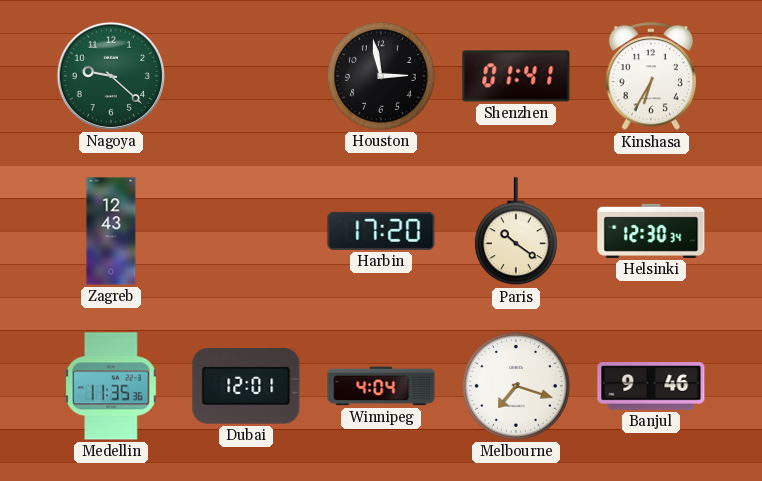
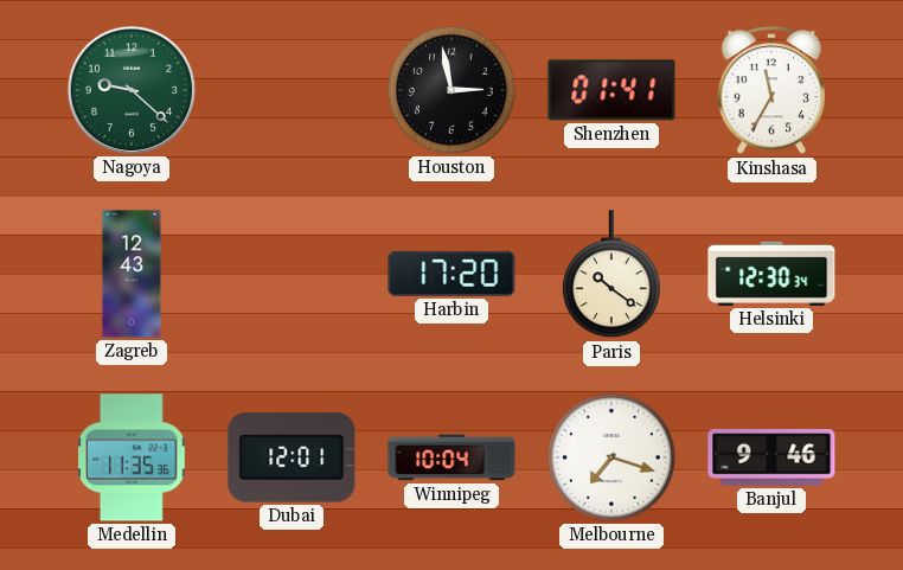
Kinshasa: 6:35 -> 11:35 (770, 91)
Winnipeg: 4:04 -> 10:04 (451, 457)
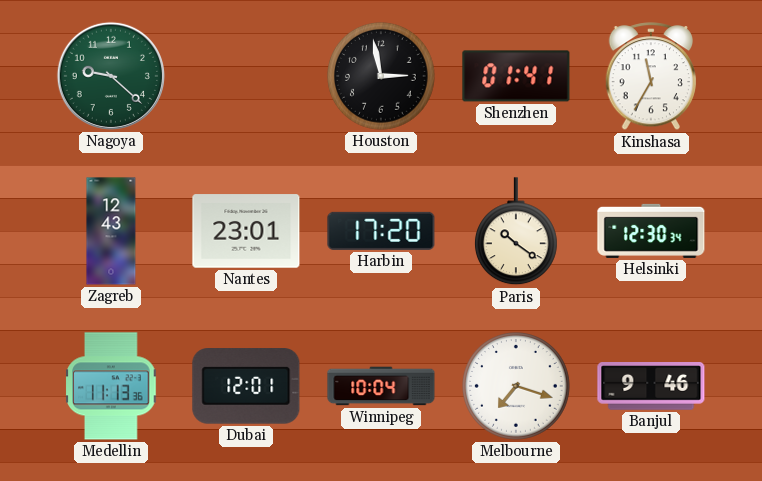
Nantes: none -> 23:01 (246, 231)
Medellin: 11:35 -> 11:13 (111, 386)
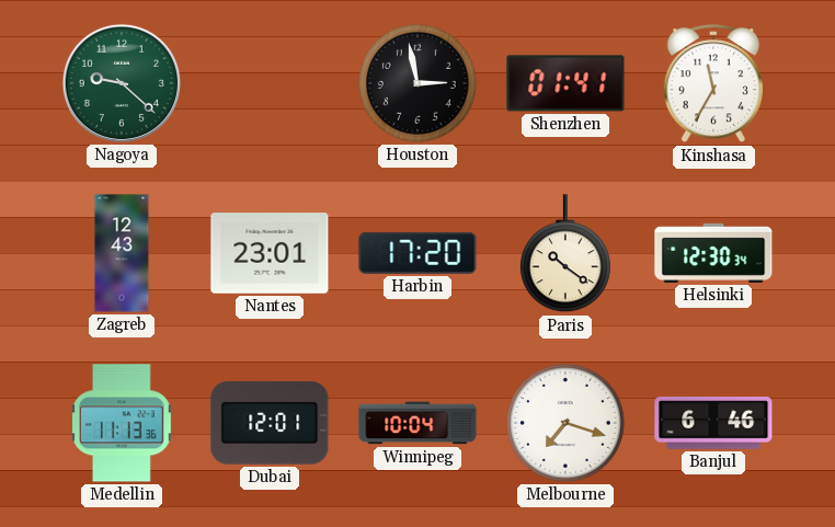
Banjul: 9:46 -> 6:46 (713, 423)
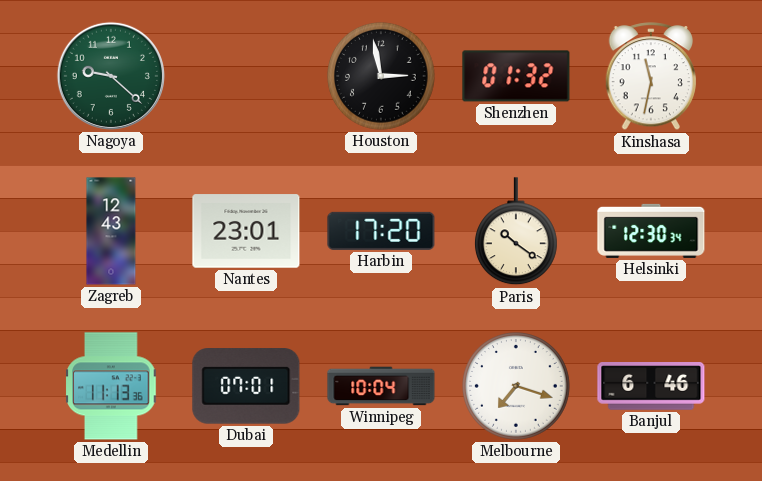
Shenzhen: 01:41 -> 01:32 (516, 76)
Kinshasa: 11:35 -> 11:32 (650, 77)
Dubai: 12:01 -> 07:01 (246, 386)
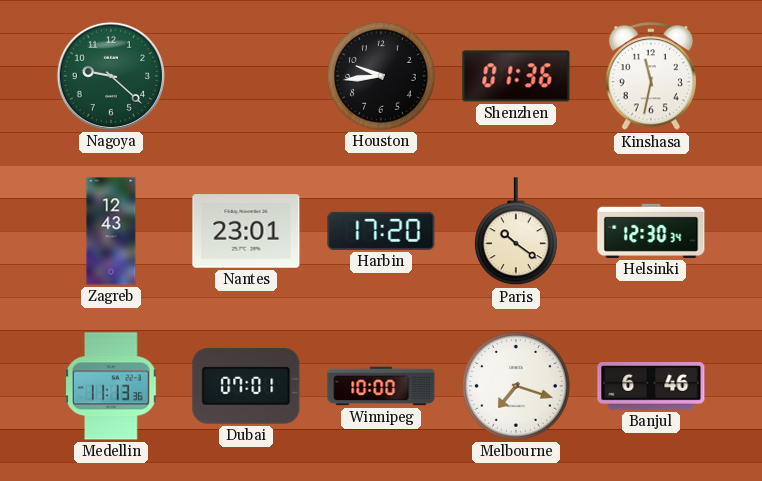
Houston: 2:58 -> 9:44 (382, 77)
Shenzhen: 01:32 -> 01:36 (516, 76)
Winnipeg: 10:04 -> 10:00 (381, 386)
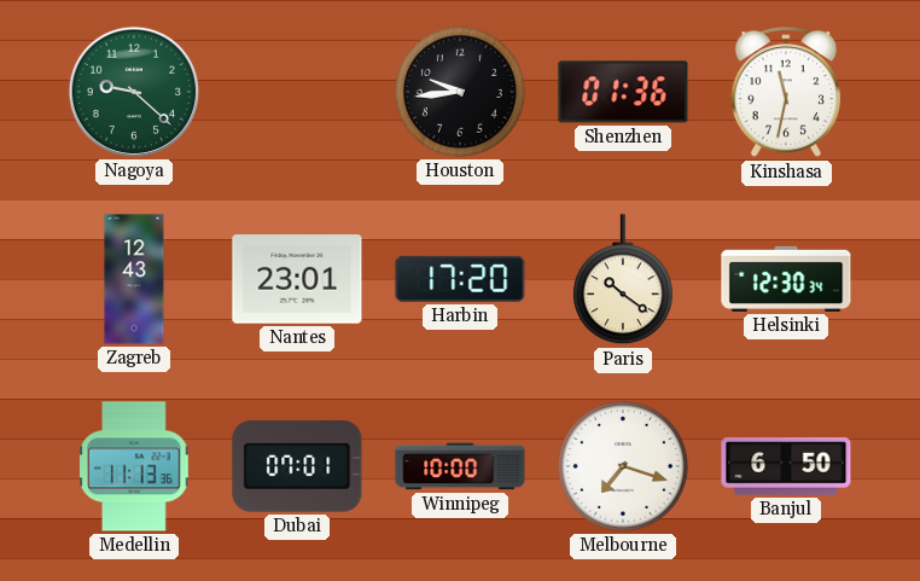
Banjul: 6:46 -> 6:50 (786, 466)
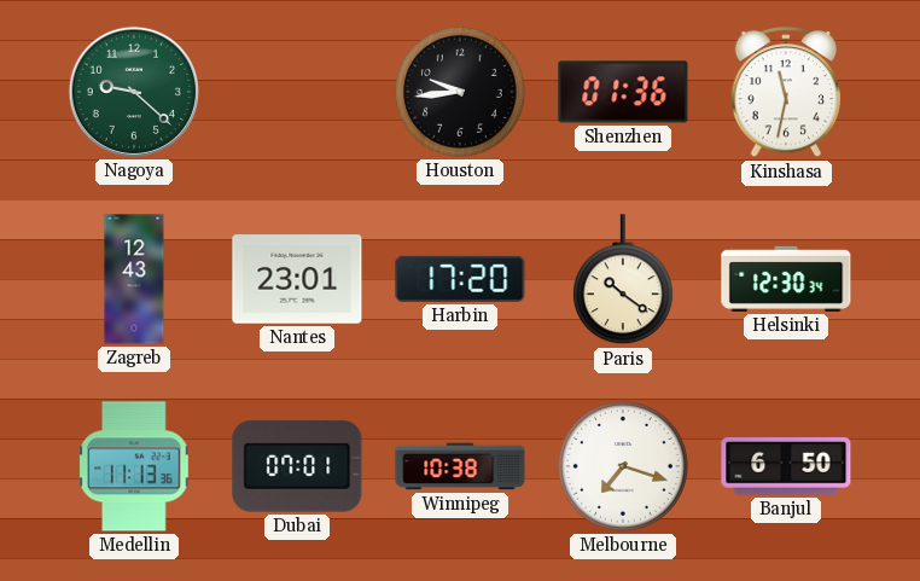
Winnipeg: 10:00 -> 10:38 (460, 466)
